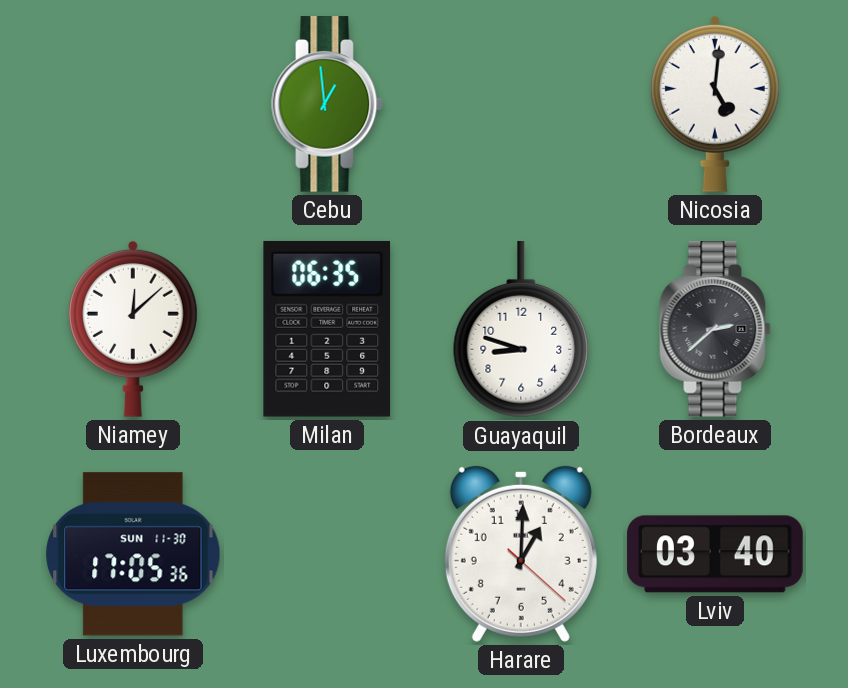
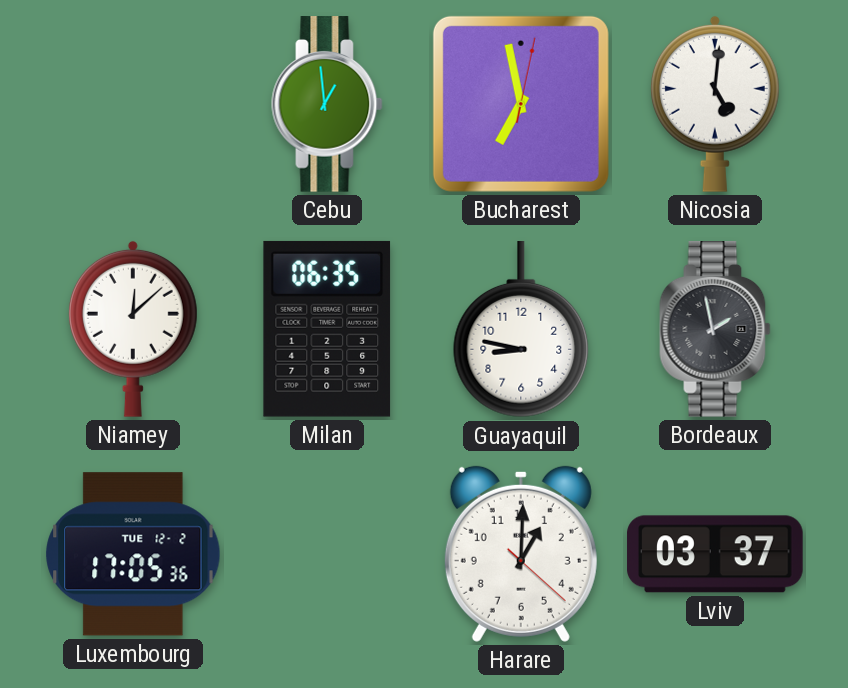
Bucharest: none -> 6:58 (521, 104)
Guayaquil: 8:48 -> 8:47 (521, 330)
Bordeaux: 2:38 -> 1:58 (715, 329)
Luxembourg date: SUN 11-30 -> TUE 12-2 (133, 554)
Lviv: 03:40 -> 03:37 (715, 554)
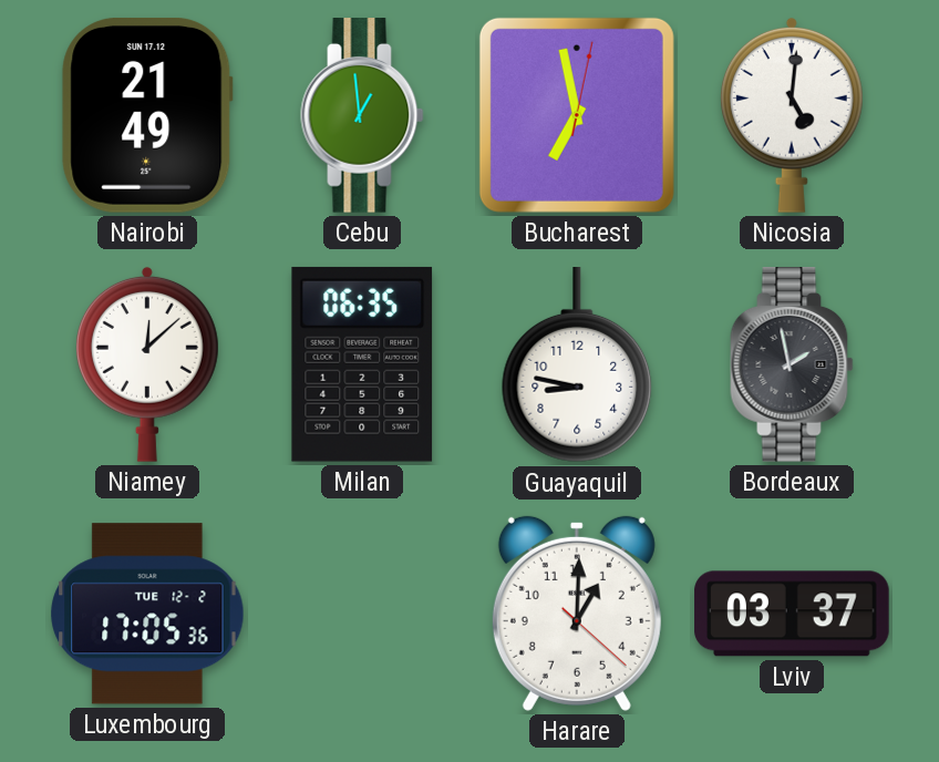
Nairobi: none -> 21:49 (147, 115)
